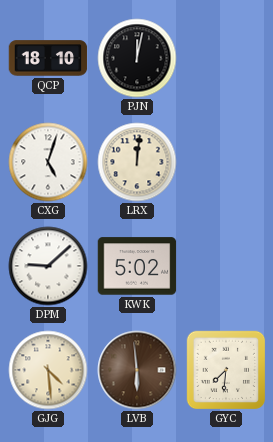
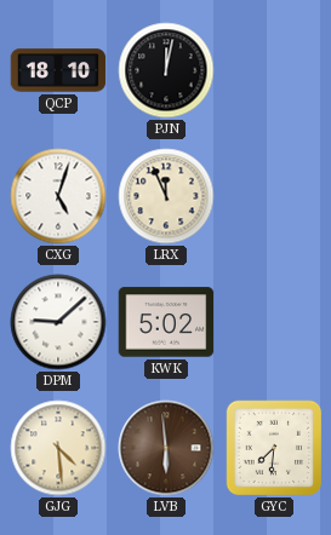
LRX: 12:01 -> 11:56 (166, 196)
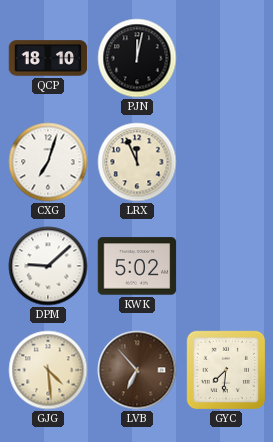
CXG: 5:03 -> 7:03 (48, 162)
LVB: 5:59 -> 6:53 (137, 370)
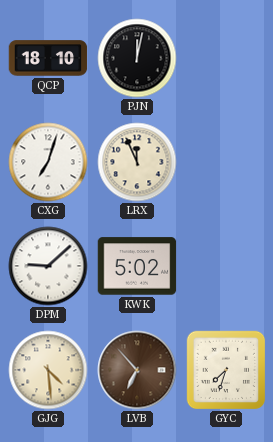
GYC: 7:31 -> 7:33 (226, 370)
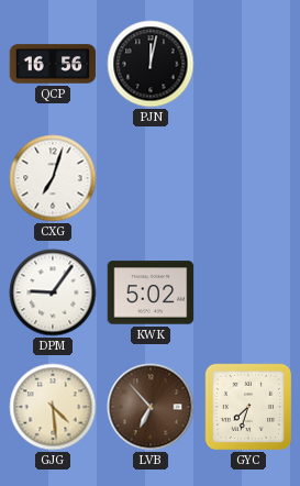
QCP: 18:10 -> 16:56 (53, 64)
LRX: 11:56 -> none (137, 162)
DPM: 9:08 -> 9:06 (53, 292)
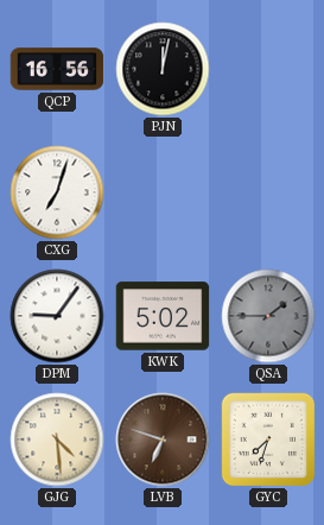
QSA: none -> 1:45 (268, 316)
LVB: 6:53 -> 6:48 (163, 439)
